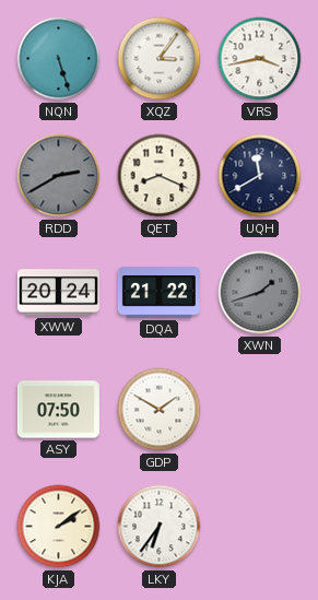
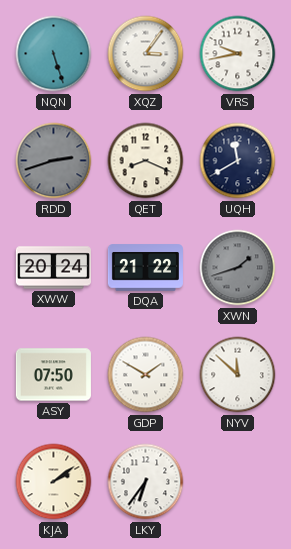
VRS: 3:43 -> 9:43 (238, 54)
RDD: 2:40 -> 2:42 (54, 161)
NYV: none -> 11:52 (238, 375)
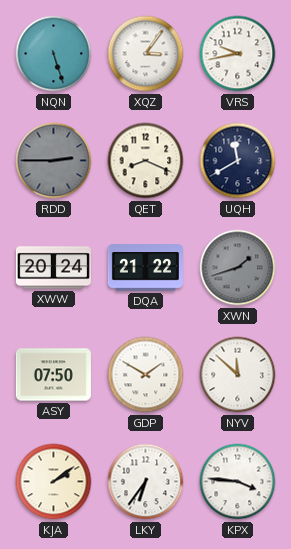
RDD: 2:42 -> 2:45 (54, 161)
KPX: none -> 3:46 (238, 482)
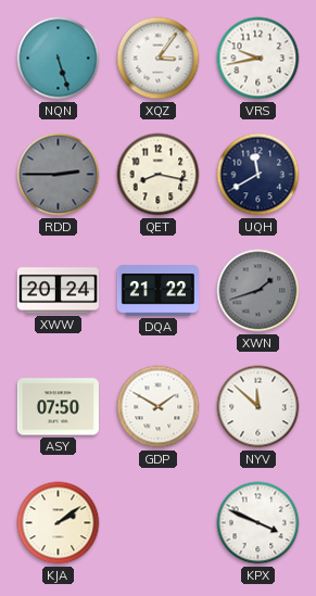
QET: 8:19 -> 8:17 (159, 175)
LKY: 6:36 -> none (146, 482)
KPX: 3:46 -> 3:49 (258, 523)
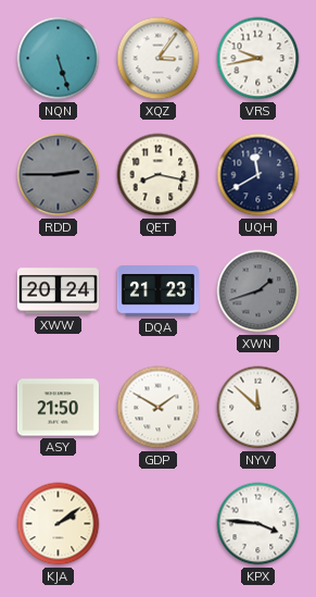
DQA: 21:22 -> 21:23 (157, 291)
ASY: 07:50 -> 21:50 (58, 408)
KPX: 3:49 -> 3:46 (258, 524)
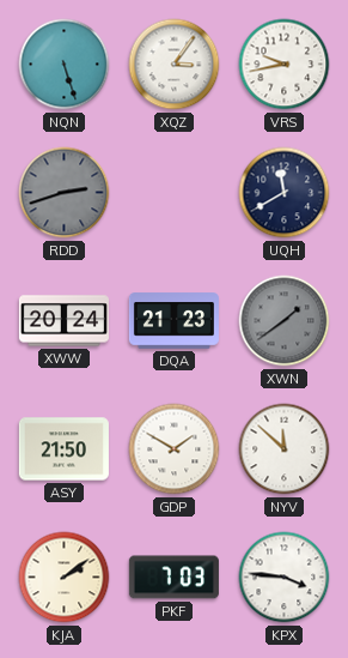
RDD: 2:45 -> 2:42 (65, 193)
QET: 8:17 -> none (159, 175)
XWN: 1:42 -> 1:39 (285, 321)
PKF: none -> 7:03 (173, 578)
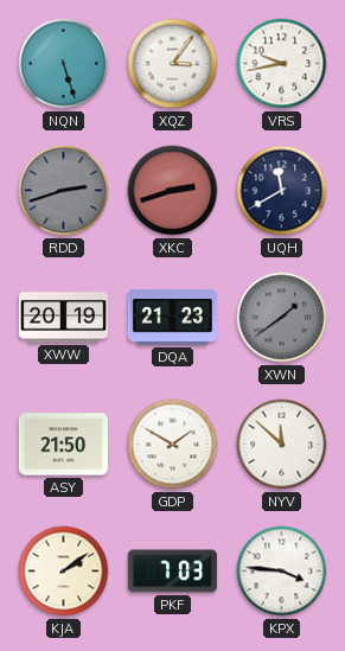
XKC: none -> 2:42 (173, 191)
XWW: 20:24 -> 20:19 (63, 318)
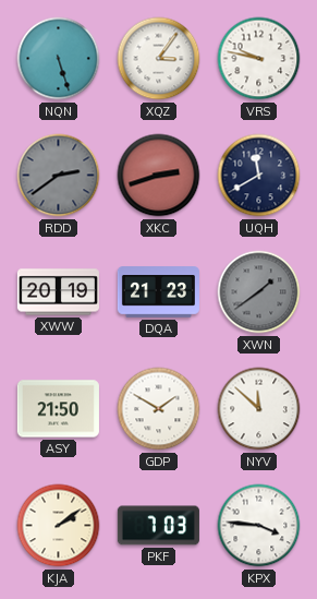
VRS: 9:43 -> 9:47 (259, 59)
RDD: 2:42 -> 2:39 (59, 176)
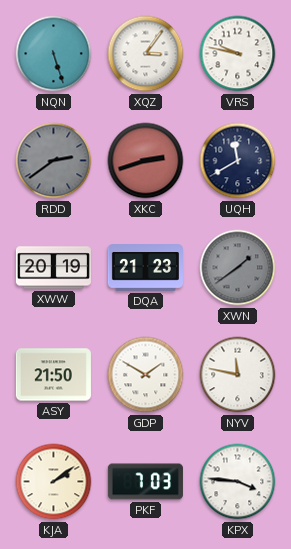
NYV: 11:52 -> 11:47 (238, 375)
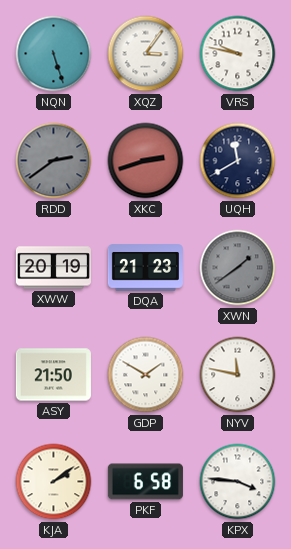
PKF: 7:03 -> 6:58 (145, 482)
